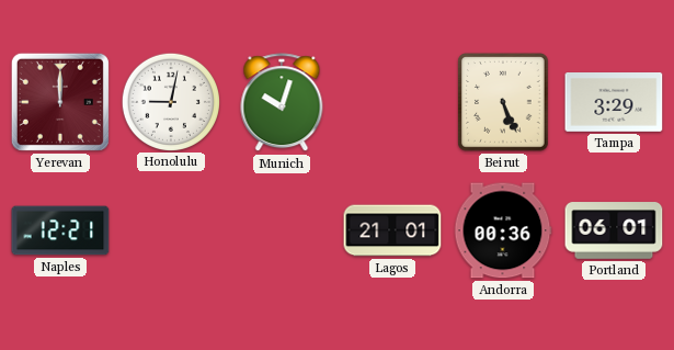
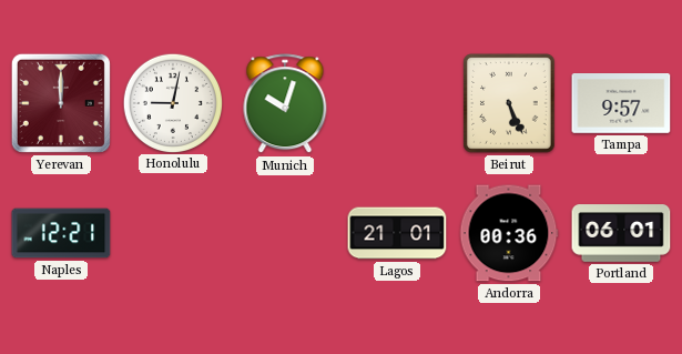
Tampa: 3:29 -> 9:57 (621, 104)
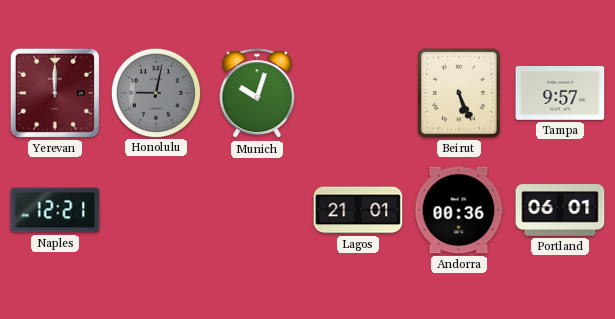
Honolulu dial: white -> grey (155, 92)
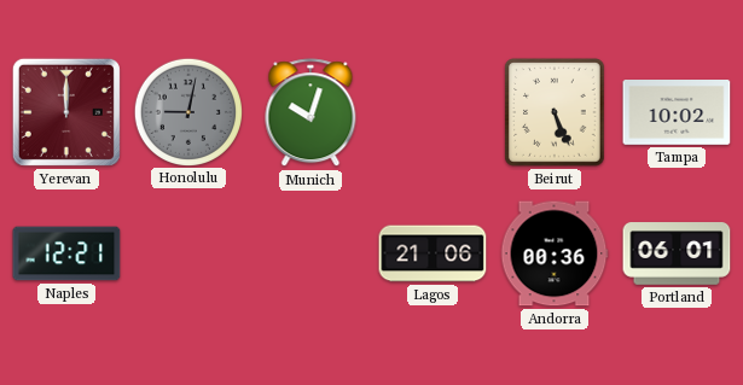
Tampa: 9:57 -> 10:02 (677, 113)
Lagos: 21:01 -> 21:06 (433, 253)
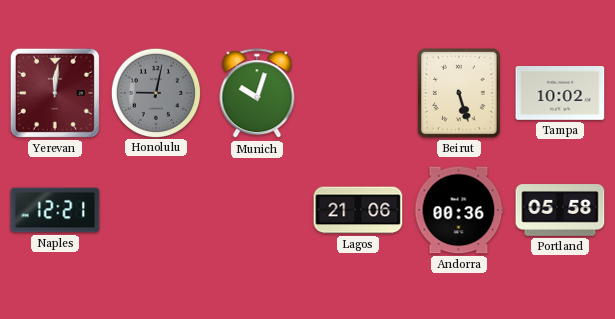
Yerevan: 12:00 -> 12:01 (55, 93)
Beirut: 5:26 -> 5:27 (459, 93)
Portland: 06:01 -> 05:58 (560, 210)
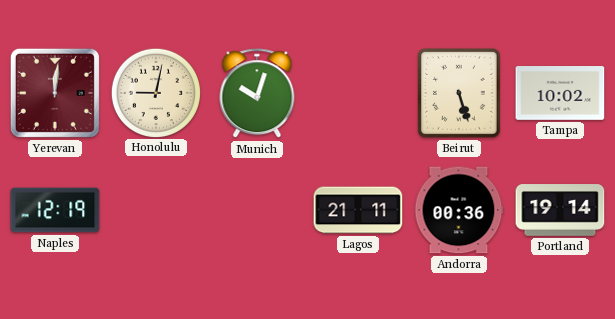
Honolulu dial: grey -> cream (155, 92)
Naples: 12:21 -> 12:19 (55, 210)
Lagos: 21:06 -> 21:11 (358, 210)
Portland: 05:58 -> 19:14 (560, 210)
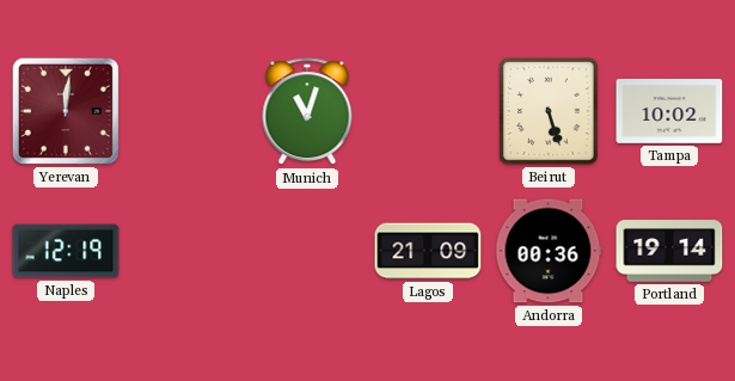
Honolulu: 9:02 -> none (155, 92)
Munich: 10:03 -> 11:03 (307, 112)
Lagos: 21:11 -> 21:09 (428, 251)
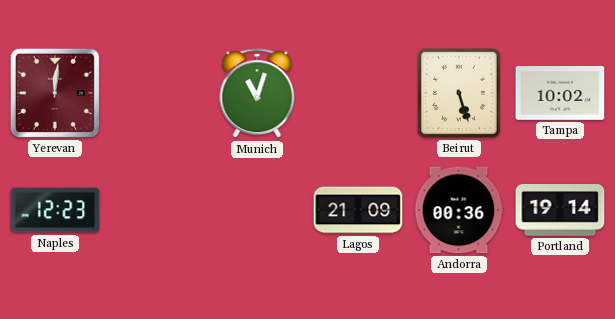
Naples: 12:19 -> 12:23 (55, 210)
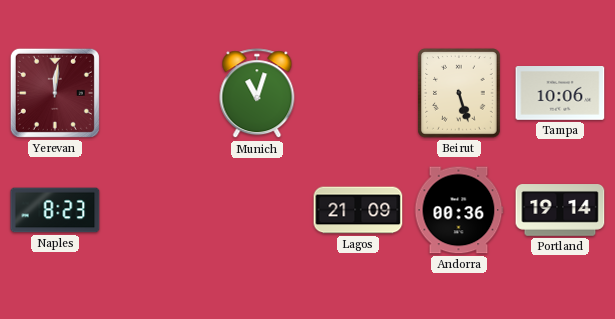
Tampa: 10:02 -> 10:06 (560, 94)
Naples: 12:23 -> 8:23 (55, 210)
